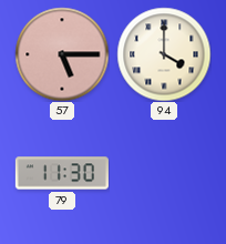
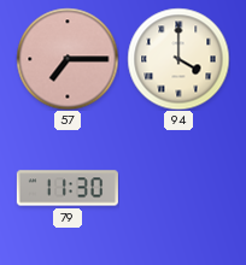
57: 5:15 -> 7:15 (68, 59)
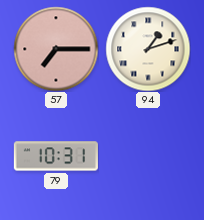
94: 4:00 -> 1:12 (148, 49)
79: 11:30 -> 10:31 (56, 156)
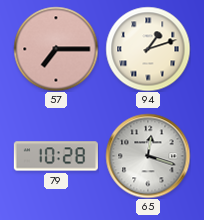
79: 10:31 -> 10:28 (56, 156)
65: none -> 12:18 (148, 156)
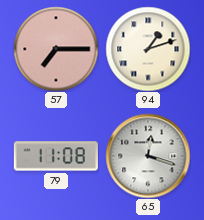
79: 10:28 -> 11:08 (56, 156)
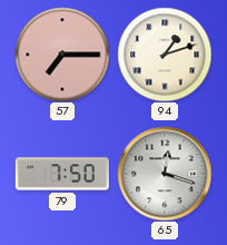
79: 11:08 -> 7:50 (62, 174)
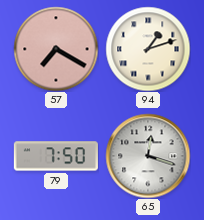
57: 7:15 -> 7:20 (56, 49)
